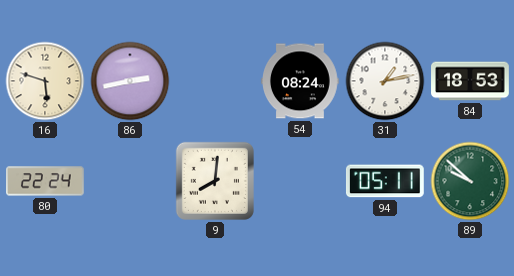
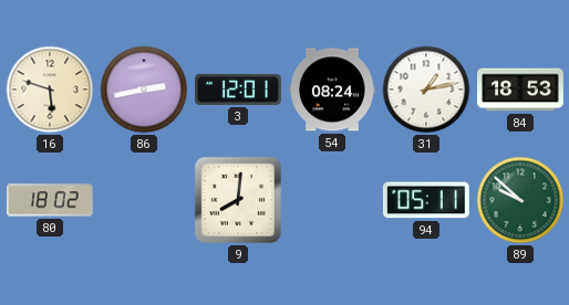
3: none -> 12:01 (239, 90)
80: 22:24 -> 18:02 (51, 200)
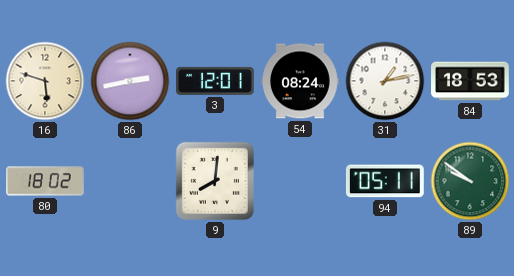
89: 9:52 -> 9:51 (470, 181)
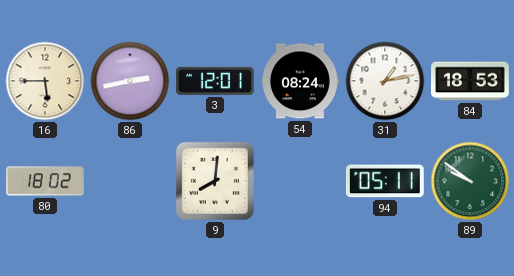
16: 5:48 -> 5:45 (45, 81)
